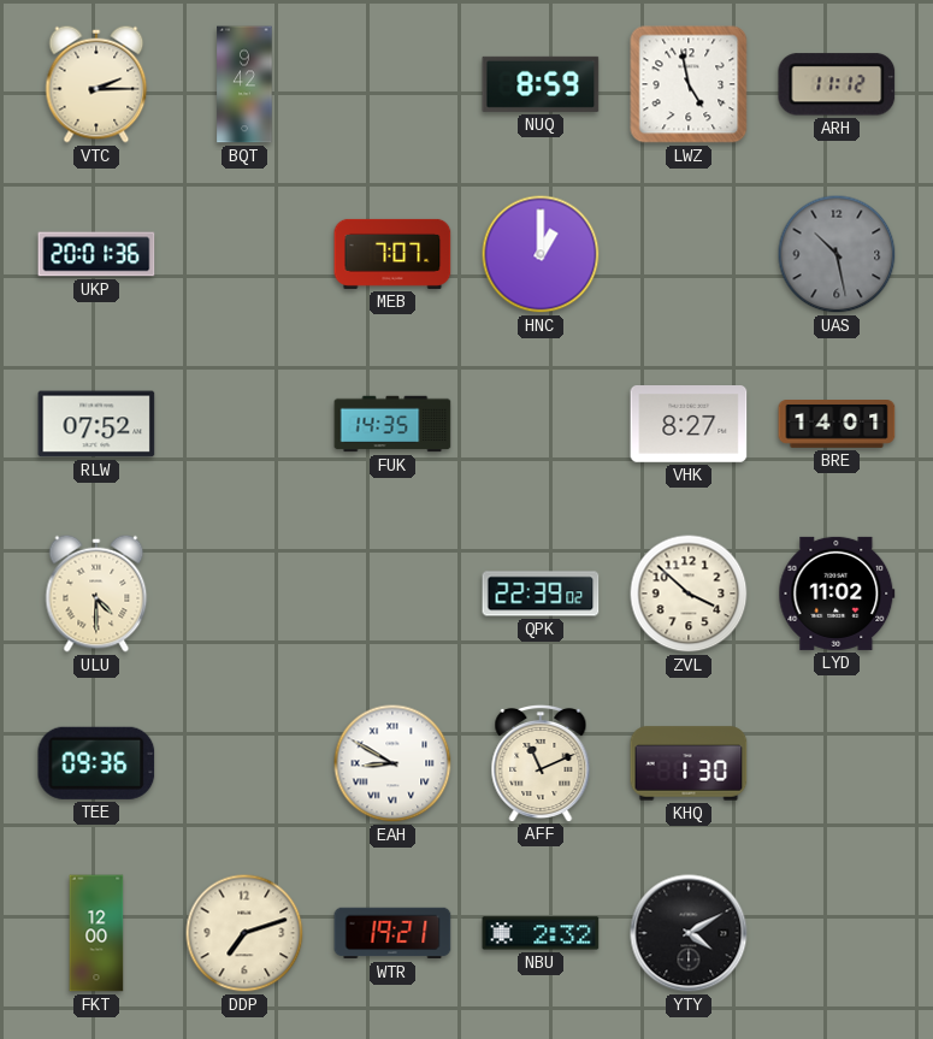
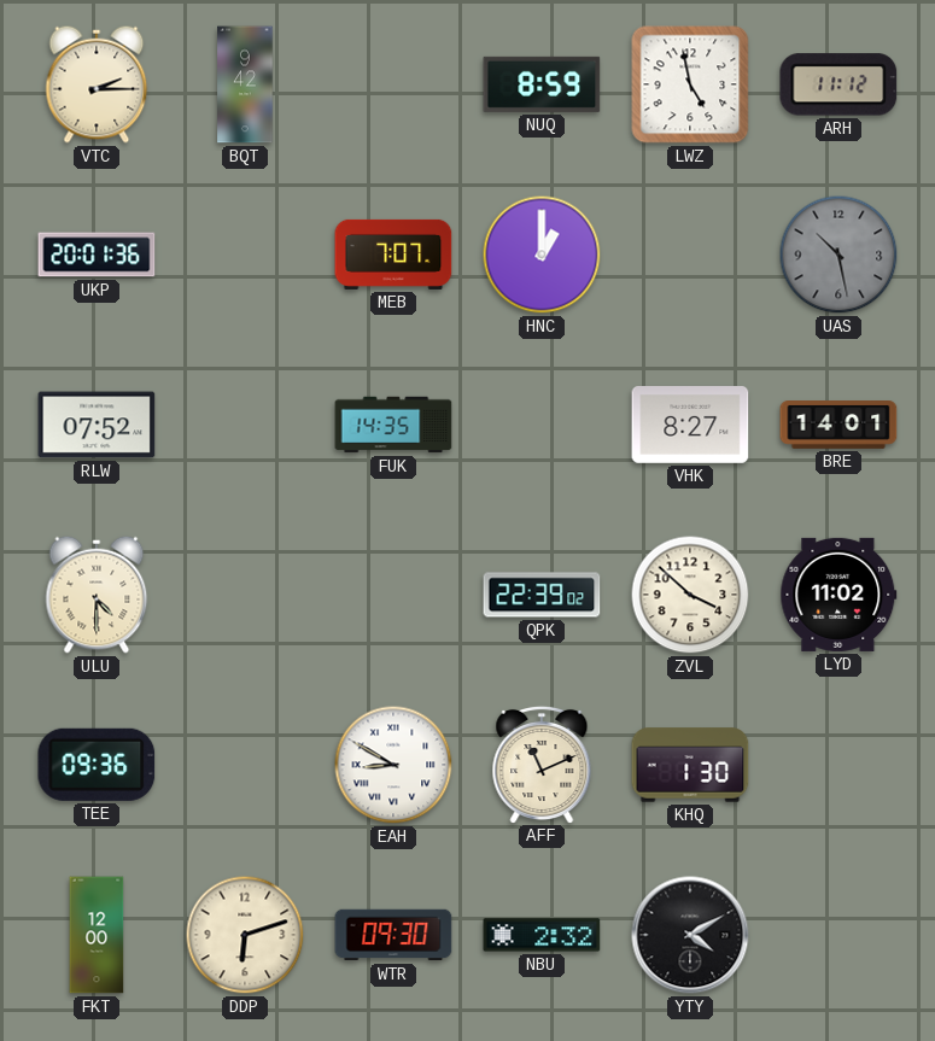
DDP: 7:12 -> 6:12 (245, 935)
WTR: 19:21 -> 09:30 (393, 935)
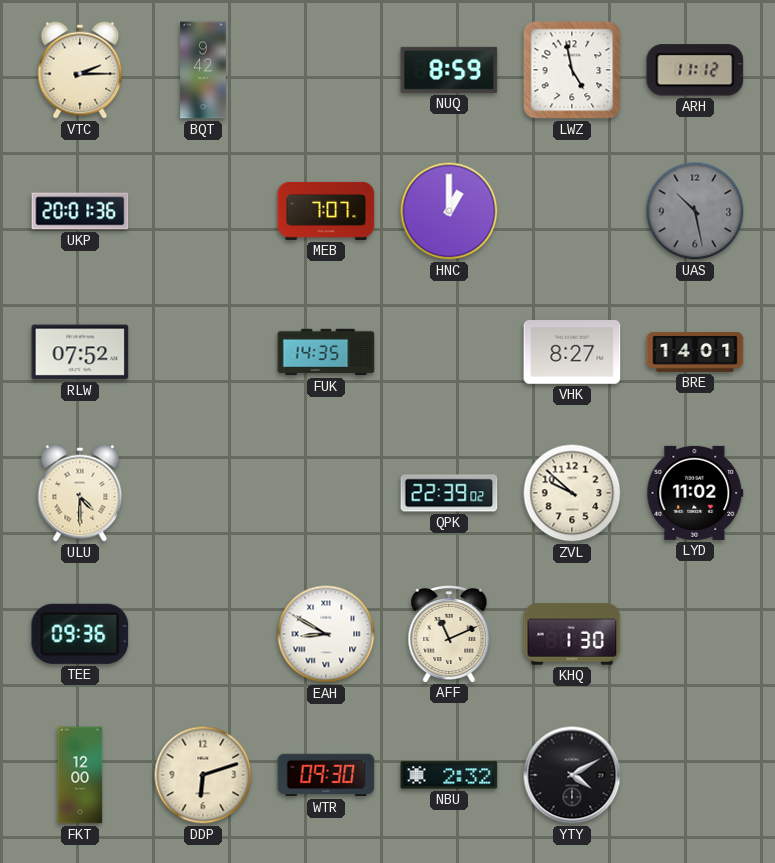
ZVL: 3:52 -> 9:52 (572, 493)
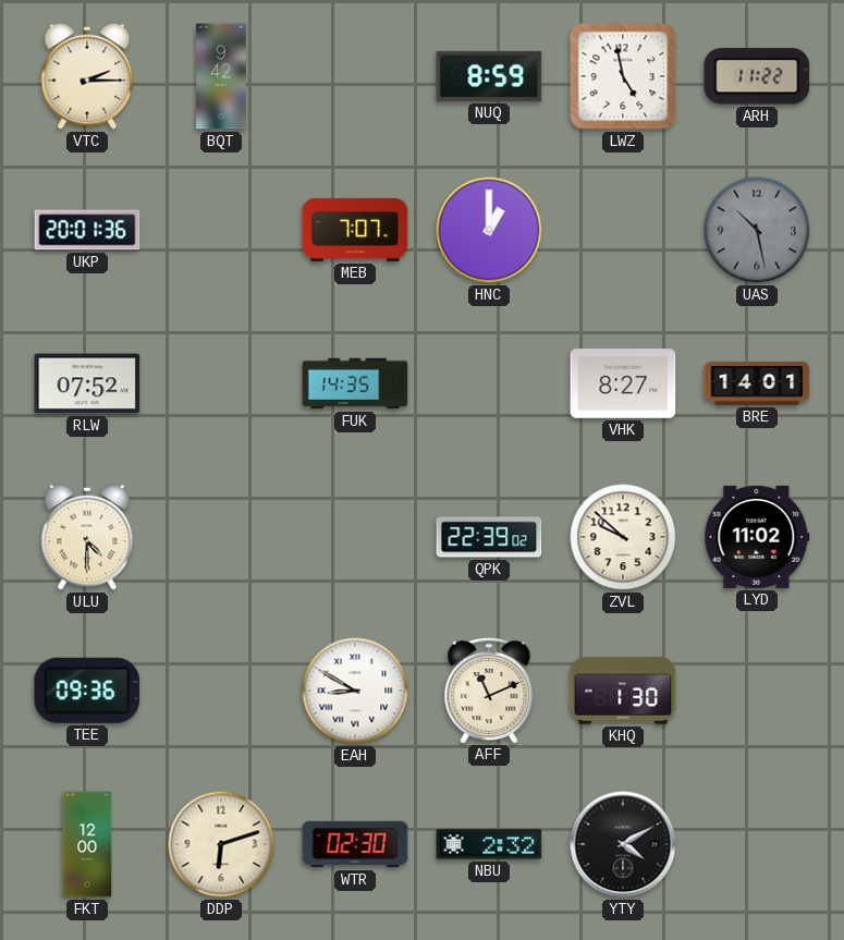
ARH: 11:12 -> 11:22 (757, 76)
WTR: 09:30 -> 02:30 (355, 844)
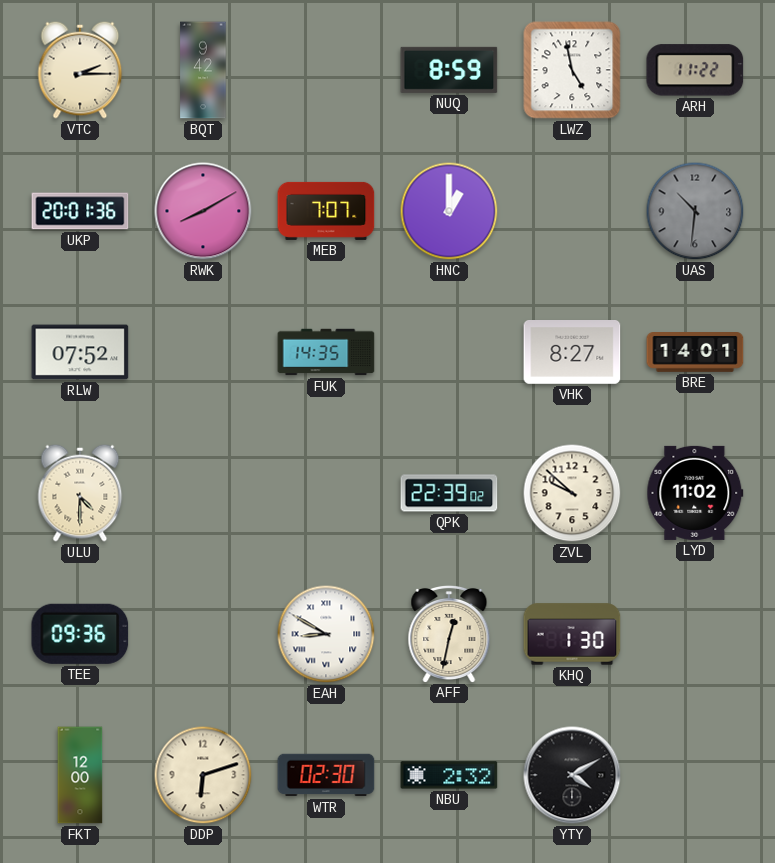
RWK: none -> 8:10 (203, 211)
UAS: 10:28 -> 10:31 (695, 211)
AFF: 11:11 -> 12:32 (449, 633)
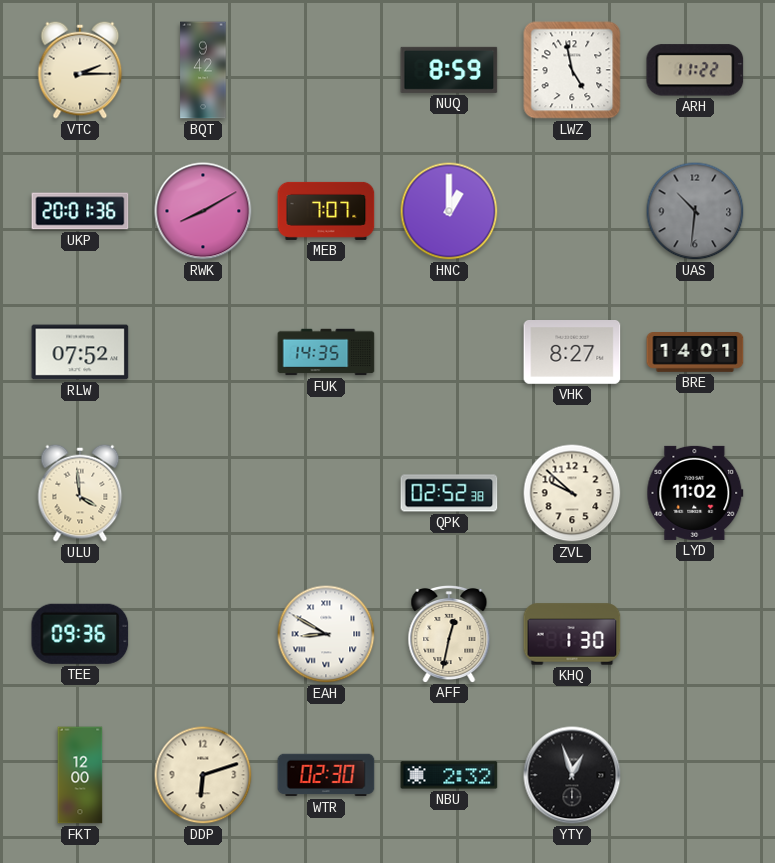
ULU: 4:30 -> 3:59 (80, 493)
QPK: 22:39 -> 02:52 (449, 493)
YTY: 4:10 -> 12:57 (572, 775)
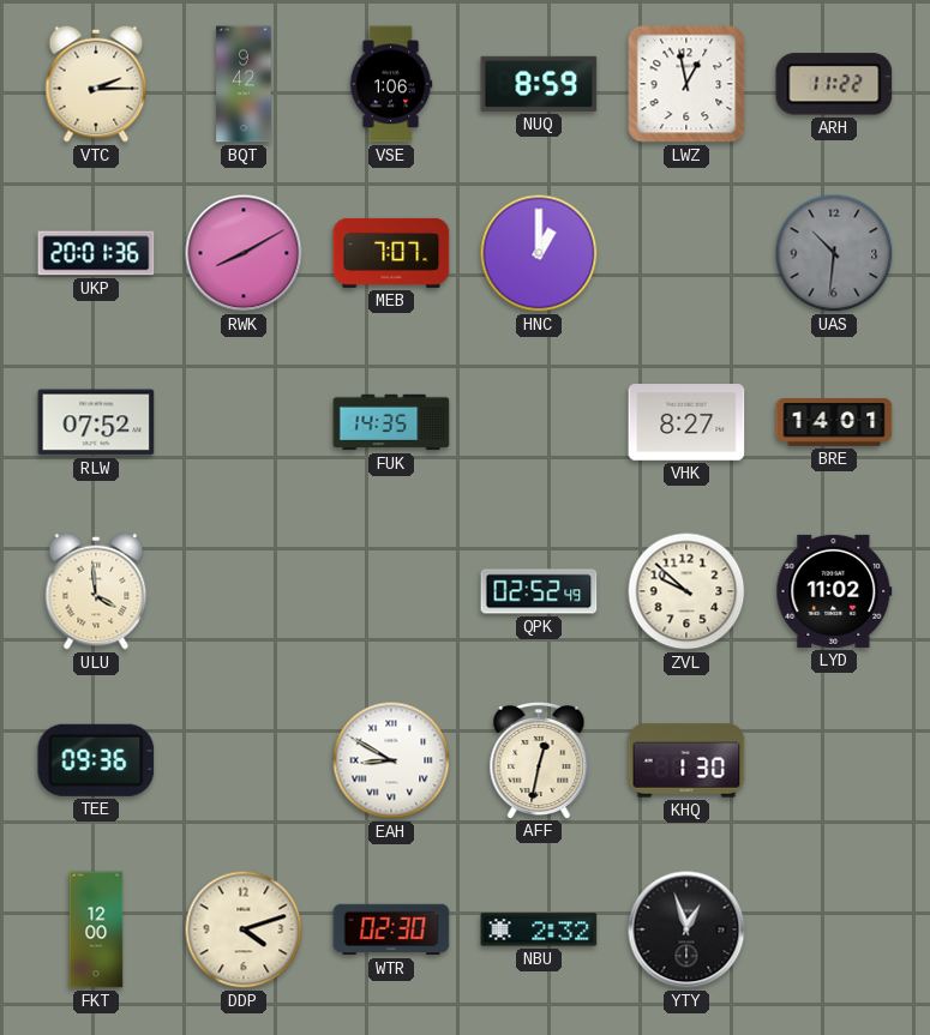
VSE: none -> 1:06 (391, 84)
LWZ: 4:58 -> 12:58 (686, 84)
QPK: 02:52:38 -> 02:52:49 (539, 591)
DDP: 6:12 -> 4:12 (244, 929)
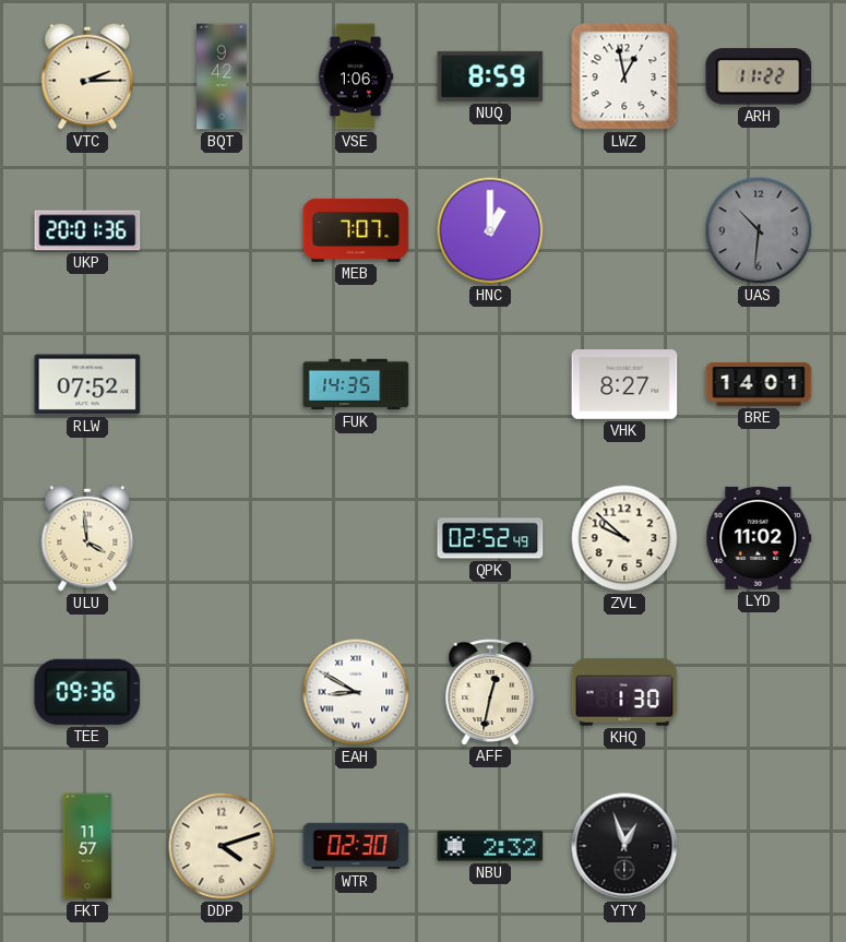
RWK: 8:10 -> none (244, 253)
FKT: 12:00 -> 11:57 (87, 846)
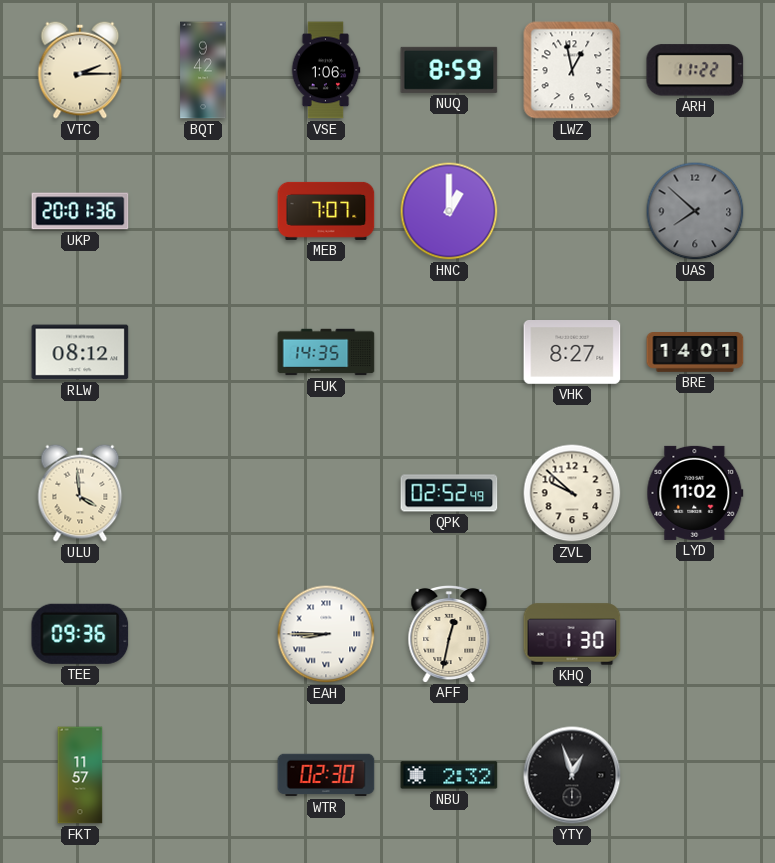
UAS: 10:31 -> 7:52 (695, 211)
RLW: 07:52 -> 08:12 (80, 352)
EAH: 8:50 -> 8:45 (326, 634)
DDP: 4:12 -> none (222, 846)
